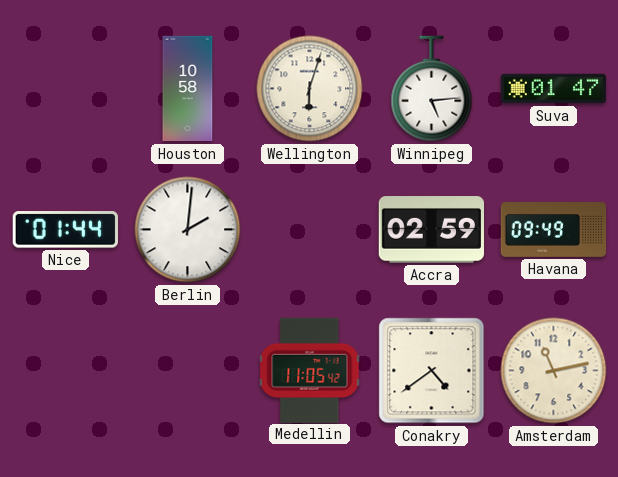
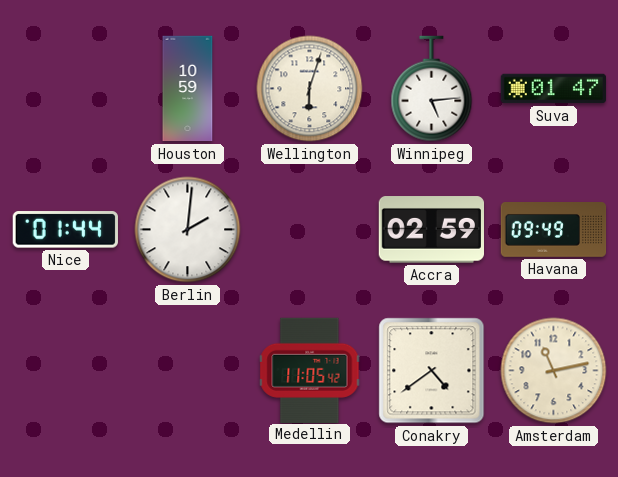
Houston: 10:58 -> 10:59 (188, 89)
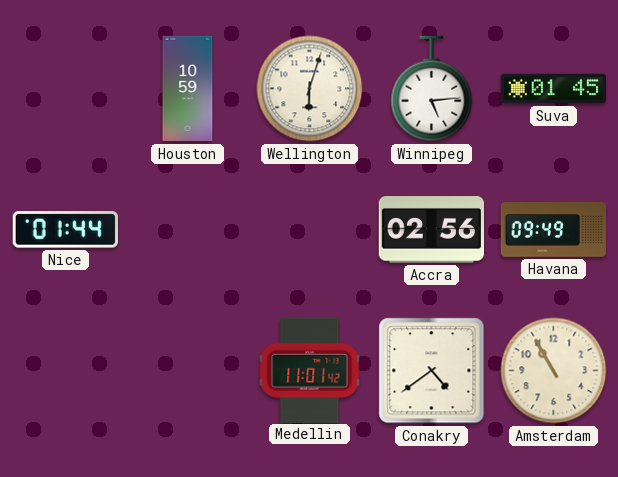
Suva: 01:47 -> 01:45 (554, 89)
Berlin: 2:01 -> none (188, 230)
Accra: 02:59 -> 02:56 (431, 230)
Medellin: 11:05 -> 11:01 (310, 370)
Amsterdam: 11:13 -> 10:55 (554, 371)
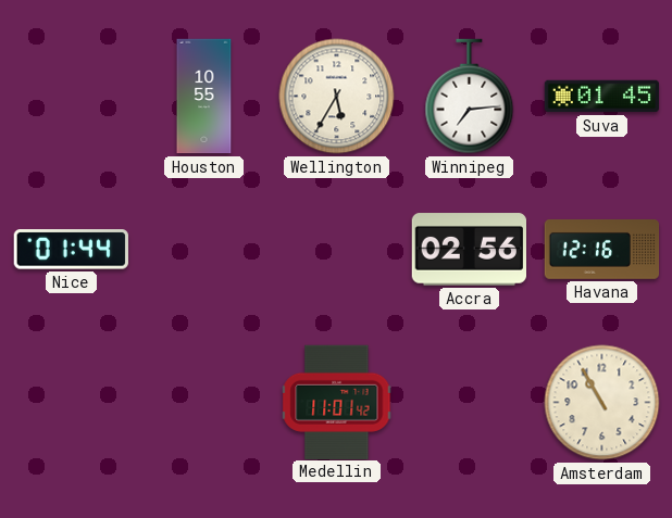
Houston: 10:59 -> 10:55 (204, 97)
Wellington: 6:03 -> 5:35 (337, 97)
Winnipeg: 5:14 -> 7:14 (470, 97)
Havana: 09:49 -> 12:16 (602, 250)
Conakry: 4:39 -> none (432, 371)
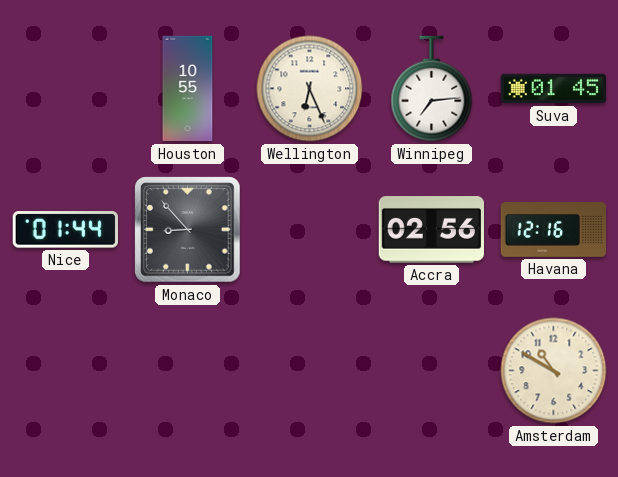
Wellington: 5:35 -> 6:26 (310, 89)
Monaco: none -> 8:53 (188, 230)
Medellin: 11:01 -> none (337, 402)
Amsterdam: 10:55 -> 10:50 (554, 371)
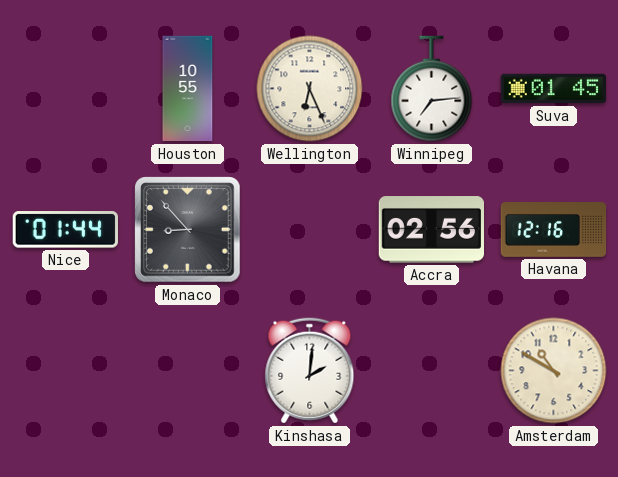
Kinshasa: none -> 2:01 (310, 371)
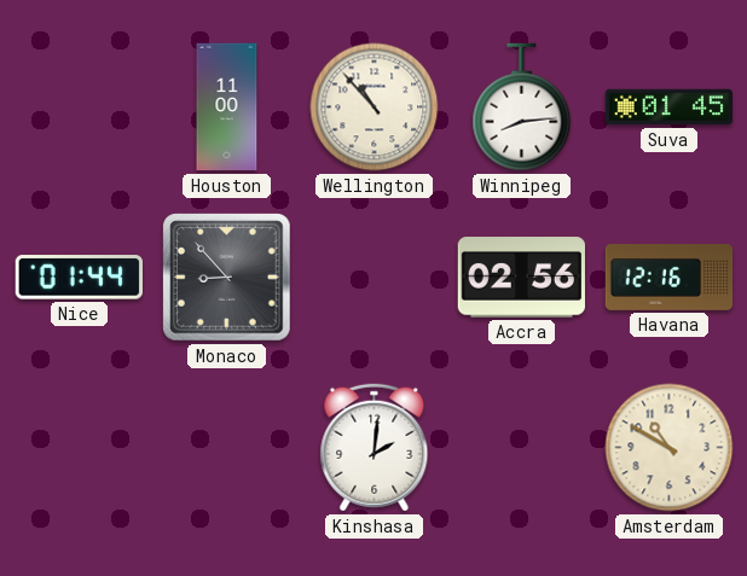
Houston: 10:55 -> 11:00 (227, 107)
Wellington: 6:26 -> 10:53 (375, 107)
Winnipeg: 7:14 -> 8:14 (522, 107)
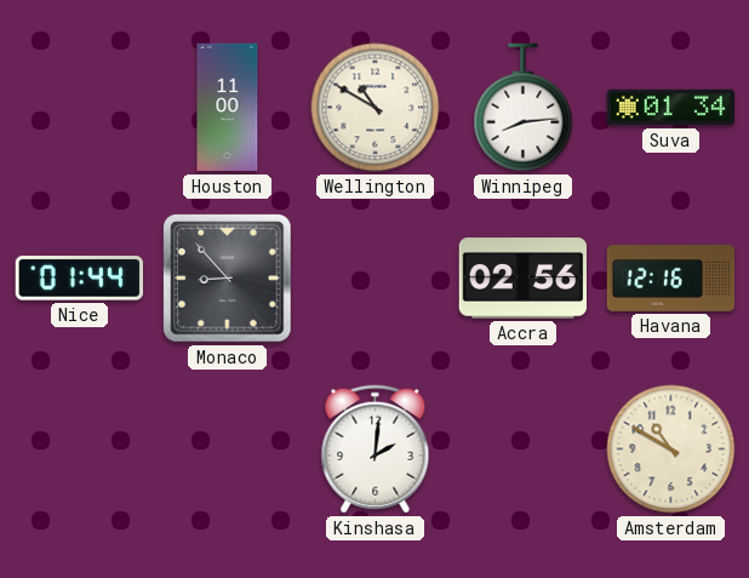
Wellington: 10:53 -> 10:50 (376, 108)
Suva: 01:45 -> 01:34 (671, 108)
